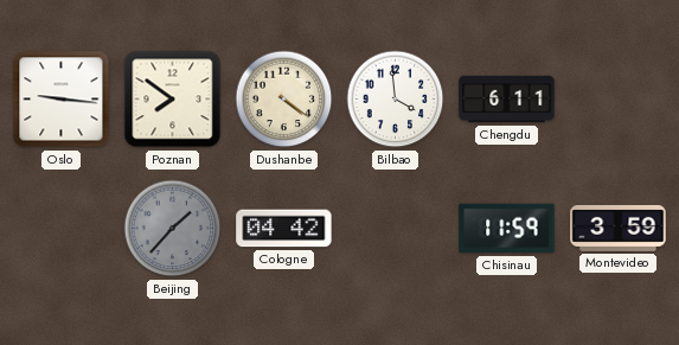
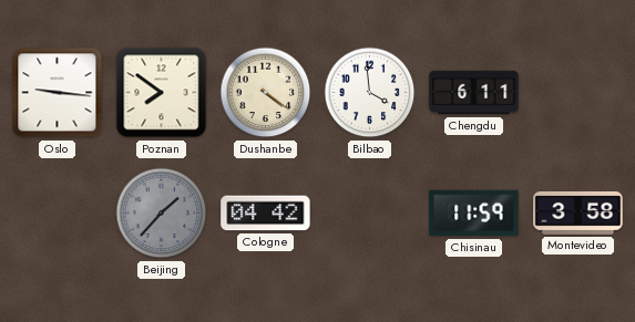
Montevideo: 3:59 -> 3:58 (578, 212)
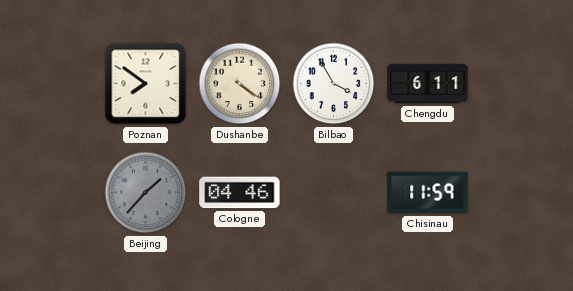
Oslo: 9:16 -> none (58, 93)
Bilbao: 3:59 -> 3:55 (334, 84)
Cologne: 04:42 -> 04:46 (240, 193)
Montevideo: 3:58 -> none (578, 212)
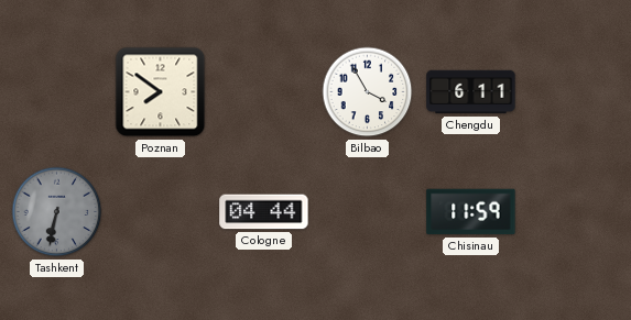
Dushanbe: 4:21 -> none (240, 84)
Tashkent: none -> 6:32 (57, 212)
Beijing: 1:37 -> none (146, 193)
Cologne: 04:46 -> 04:44 (264, 212)
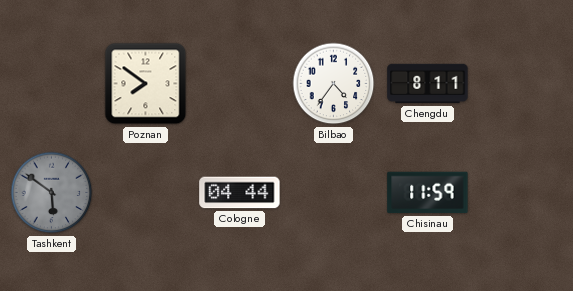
Bilbao: 3:55 -> 4:36 (334, 84)
Chengdu: 6:11 -> 8:11 (428, 84)
Tashkent: 6:32 -> 5:51 (52, 193)
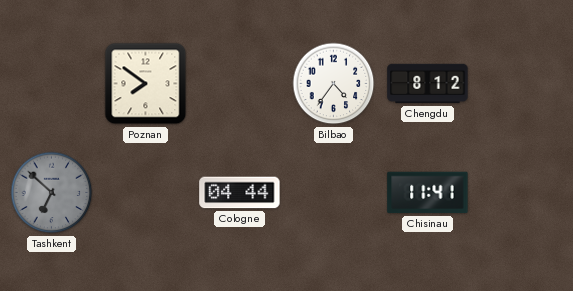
Chengdu: 8:11 -> 8:12 (428, 84)
Tashkent: 5:51 -> 6:52 (52, 193)
Chisinau: 11:59 -> 11:41 (428, 193)
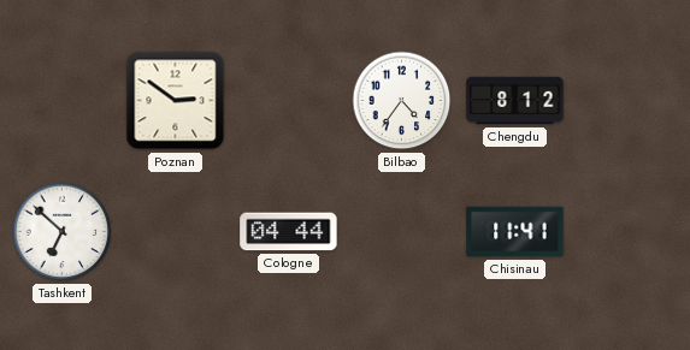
Poznan: 7:51 -> 2:51 (176, 101)
Tashkent dial: grey -> white (63, 232)
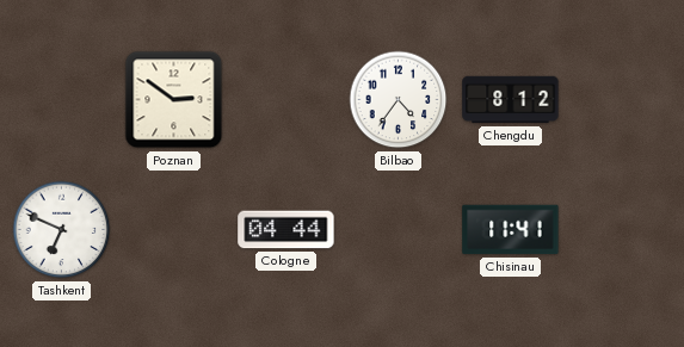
Tashkent: 6:52 -> 6:49 (62, 230)
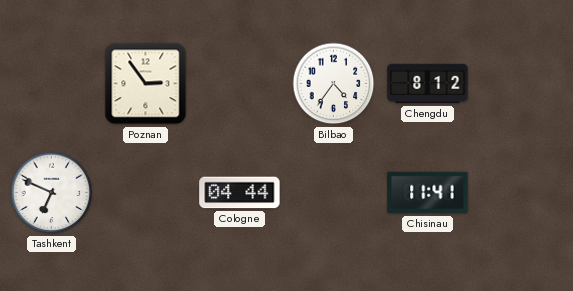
Poznan: 2:51 -> 2:54 (146, 84)
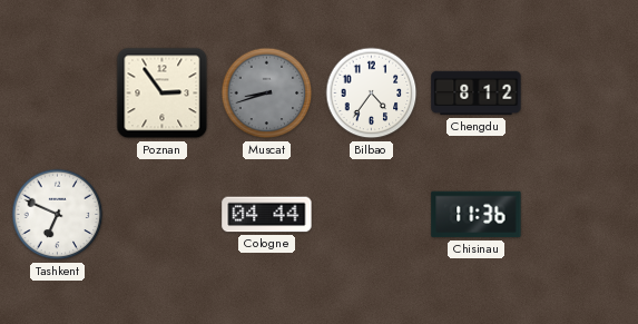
Muscat: none -> 8:42 (267, 94)
Chisinau: 11:41 -> 11:36 (477, 215)
